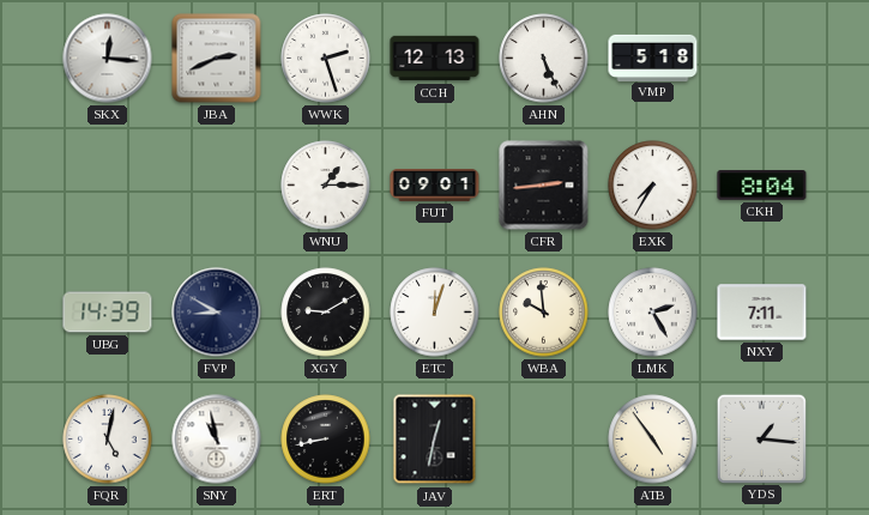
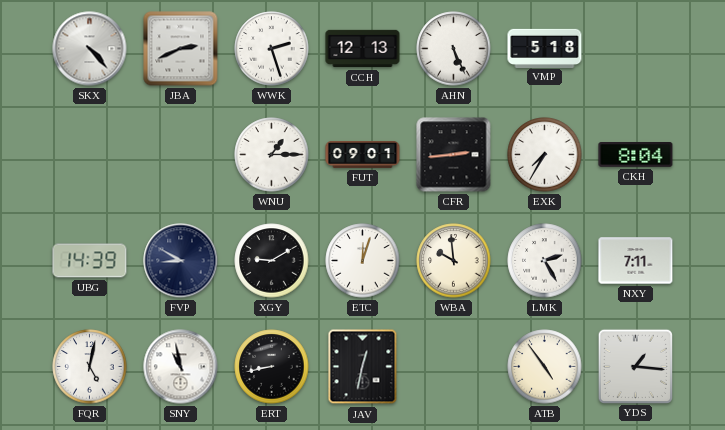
SKX: 12:16 -> 4:23 (90, 49)
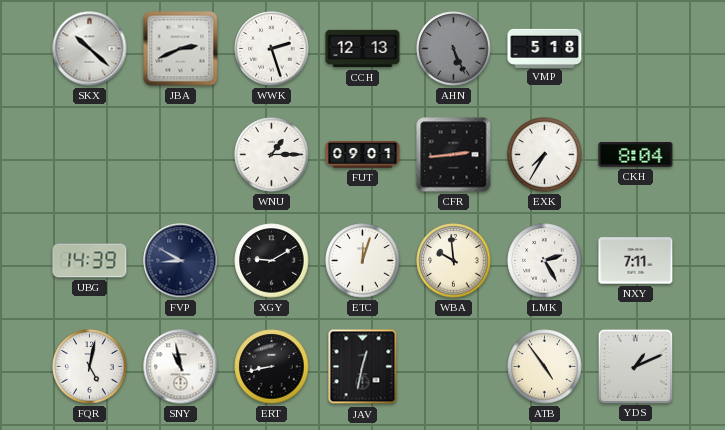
SKX: 4:23 -> 10:22 (90, 49)
AHN dial: white -> grey (454, 49)
YDS: 1:16 -> 1:11 (635, 366)
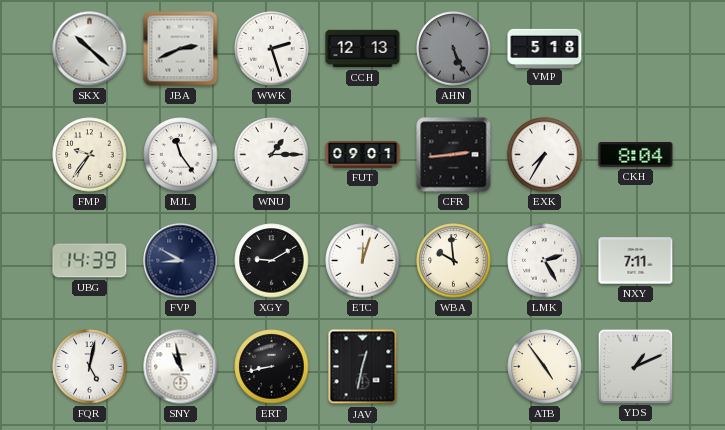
FMP: none -> 9:36 (90, 155)
MJL: none -> 11:24 (181, 155)
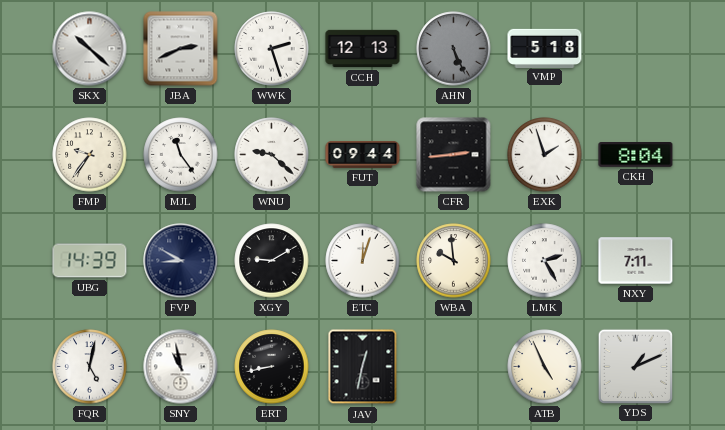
WNU: 1:15 -> 9:22 (272, 155)
FUT: 09:01 -> 09:44 (363, 155)
EXK: 7:35 -> 1:57 (545, 155)
ATB: 4:54 -> 4:56 (545, 367)
